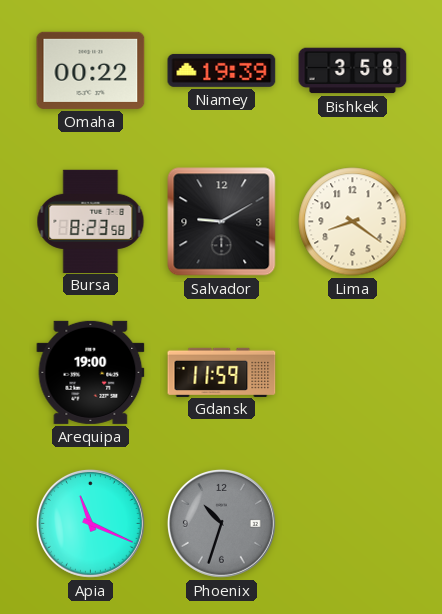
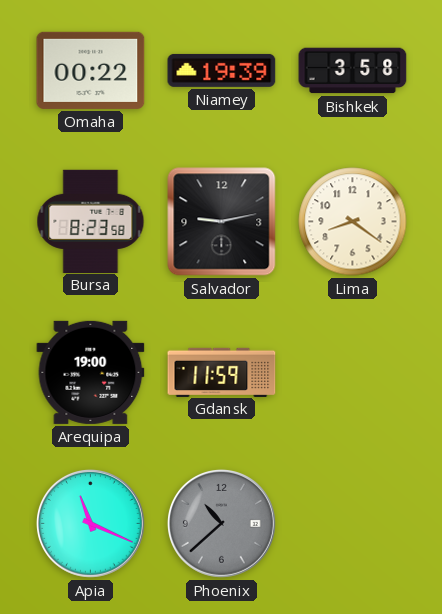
Salvador: 9:10 -> 9:13 (222, 222)
Phoenix: 10:33 -> 10:38 (221, 523)
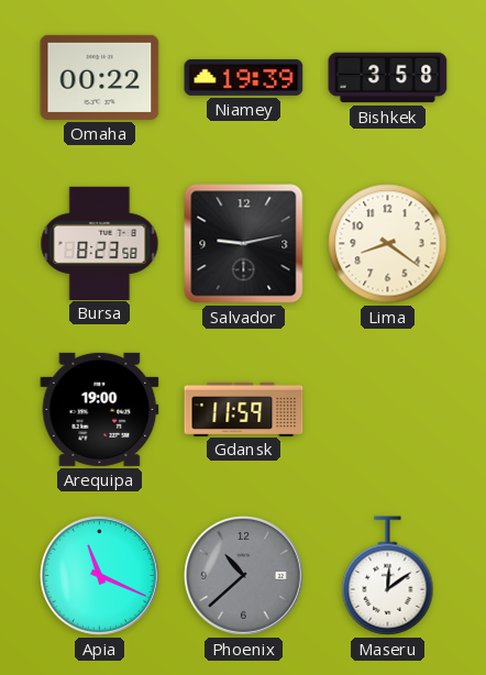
Maseru: none -> 12:09 (388, 576)
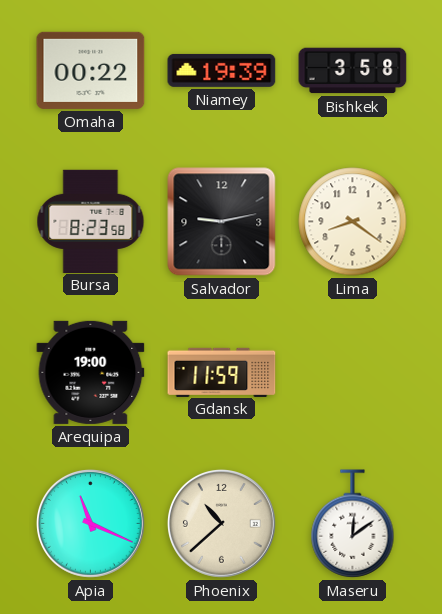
Phoenix dial: grey -> cream (221, 523)
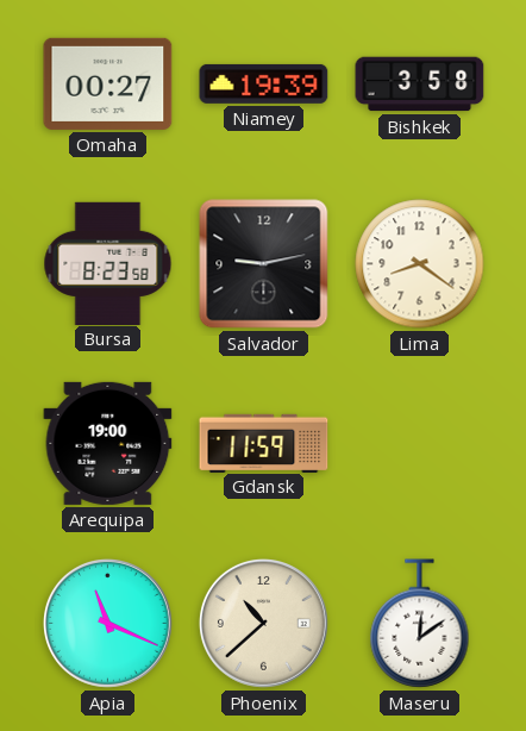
Omaha: 00:22 -> 00:27 (108, 83)
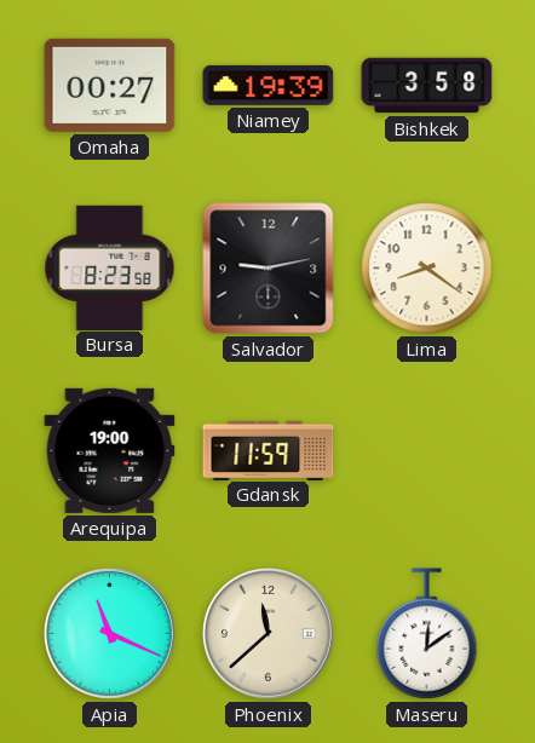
Phoenix: 10:38 -> 11:38 (267, 633)
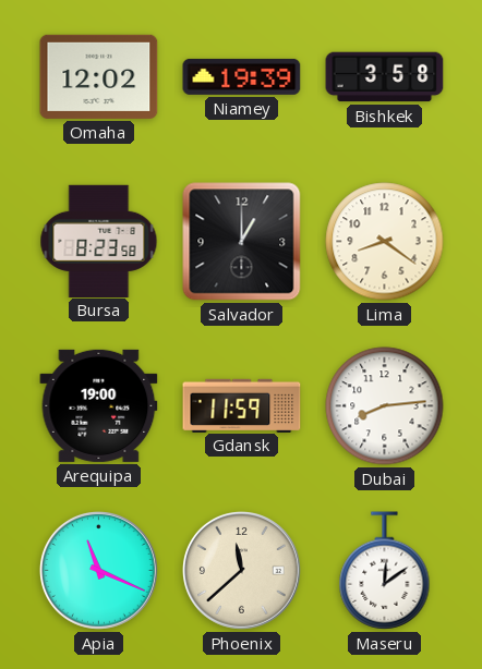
Omaha: 00:27 -> 12:02 (99, 76)
Salvador: 9:13 -> 1:00 (242, 242)
Dubai: none -> 8:14 (385, 406)
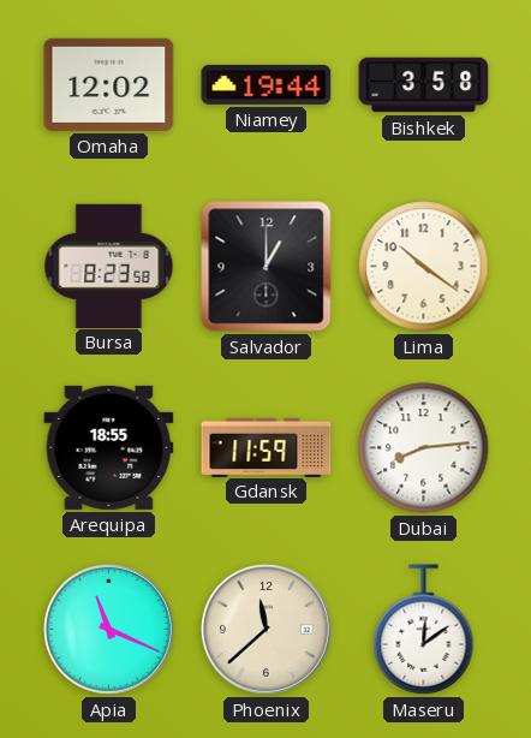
Niamey: 19:39 -> 19:44 (267, 84)
Lima: 8:21 -> 10:21 (424, 267)
Arequipa: 19:00 -> 18:55 (109, 447)
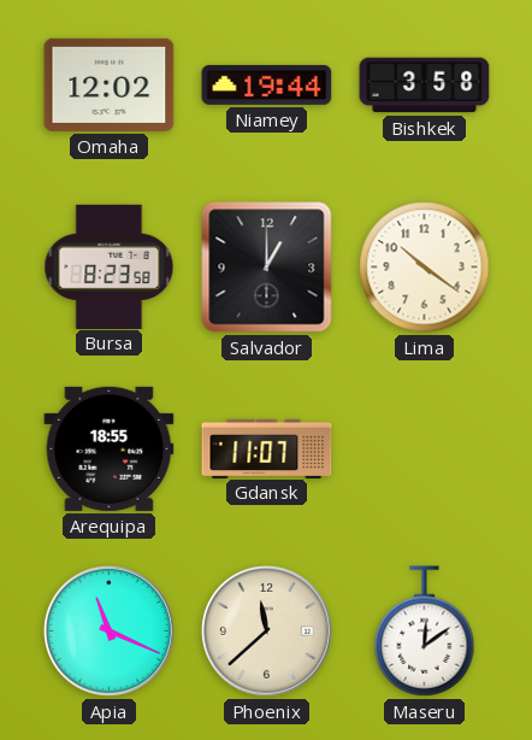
Gdansk: 11:59 -> 11:07 (267, 448)
Dubai: 8:14 -> none (424, 448)
